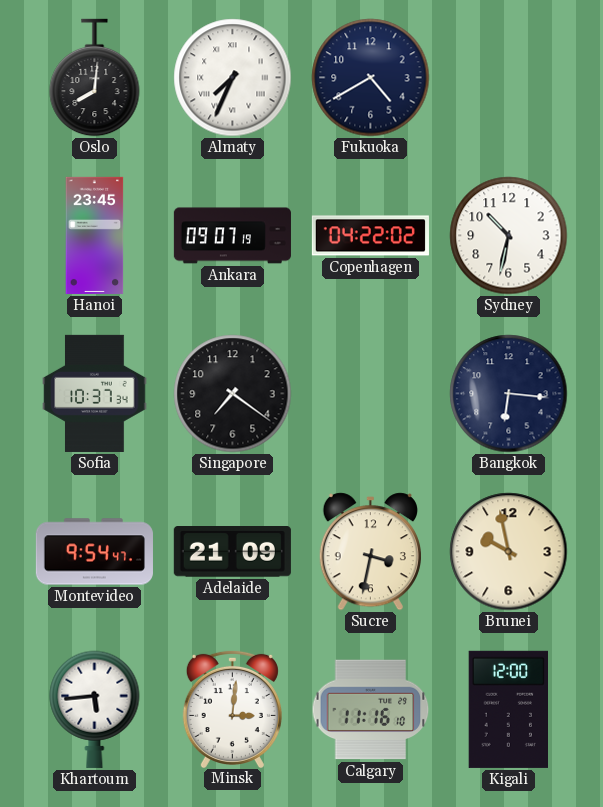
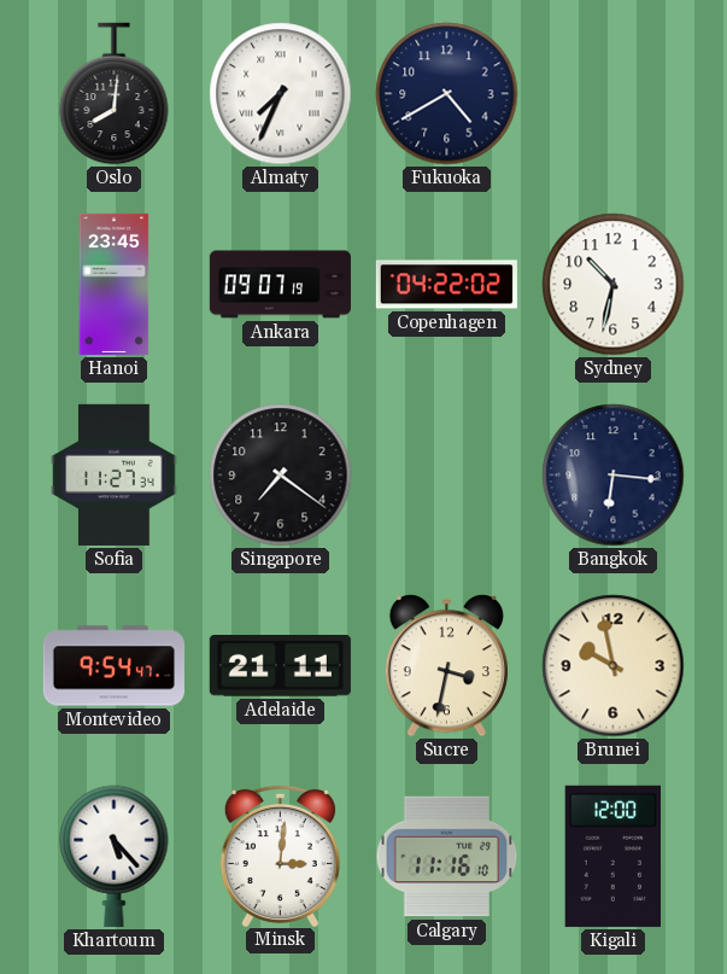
Sofia: 10:37 -> 11:27 (115, 474)
Adelaide: 21:09 -> 21:11 (280, 666)
Khartoum: 5:44 -> 5:23 (115, 856)
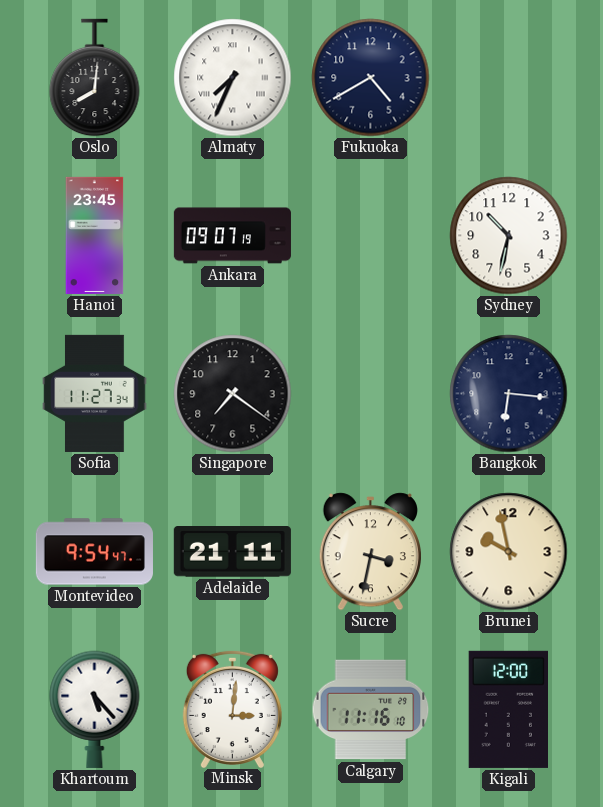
Copenhagen: 04:22 -> none (446, 285)
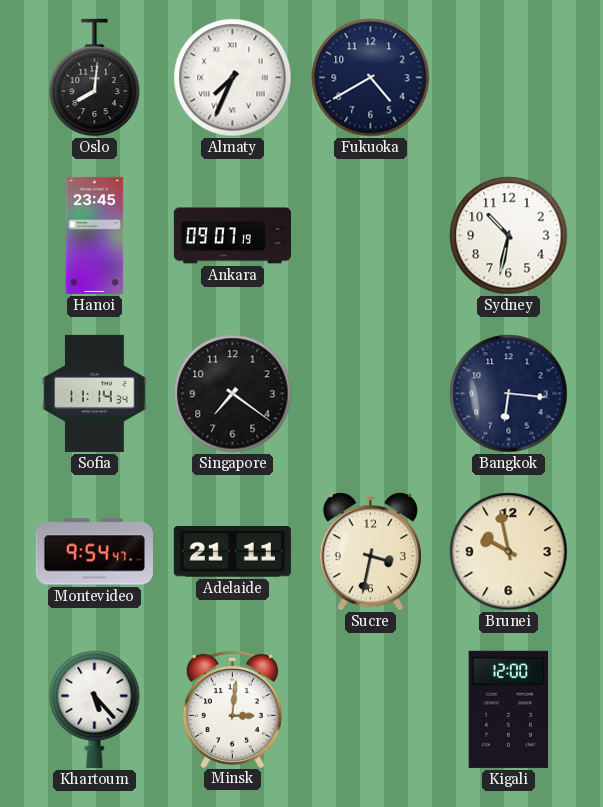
Sofia: 11:27 -> 11:14 (95, 393)
Calgary: 11:16 -> none (371, 710)
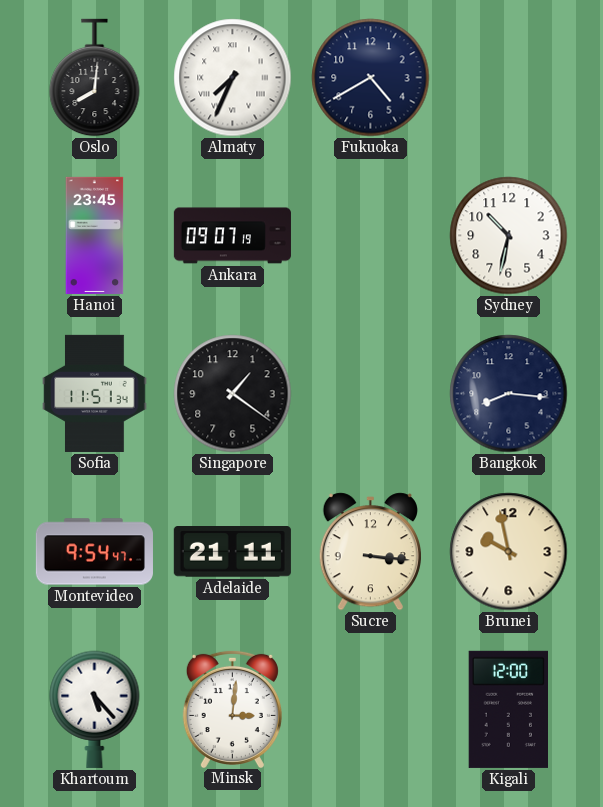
Sofia: 11:14 -> 11:51 (95, 393)
Singapore: 7:21 -> 1:21 (233, 394)
Bangkok: 6:16 -> 8:16 (509, 394)
Sucre: 3:32 -> 3:16 (370, 552)
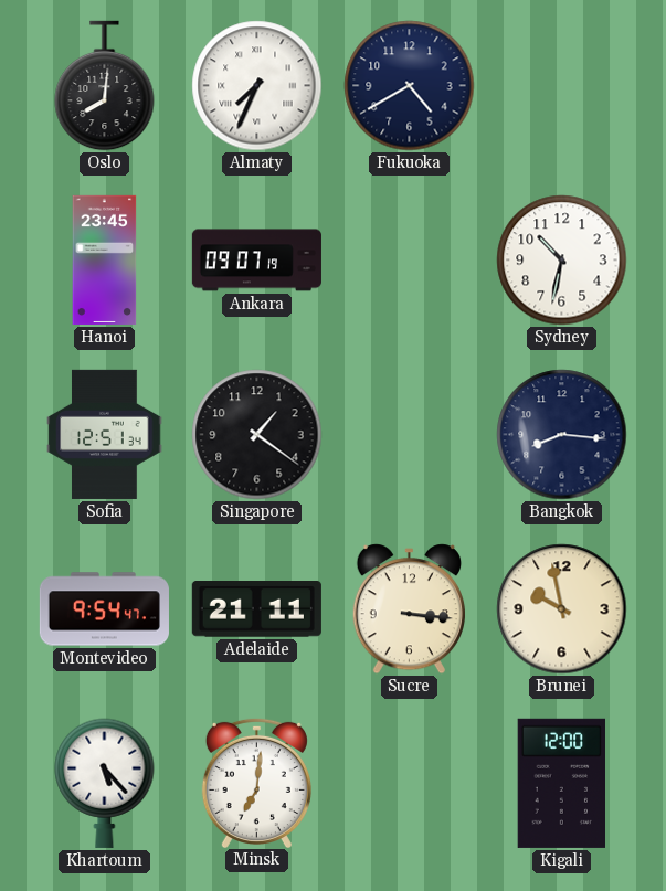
Sofia: 11:51 -> 12:51 (105, 434)
Minsk: 3:01 -> 7:01 (256, 782)
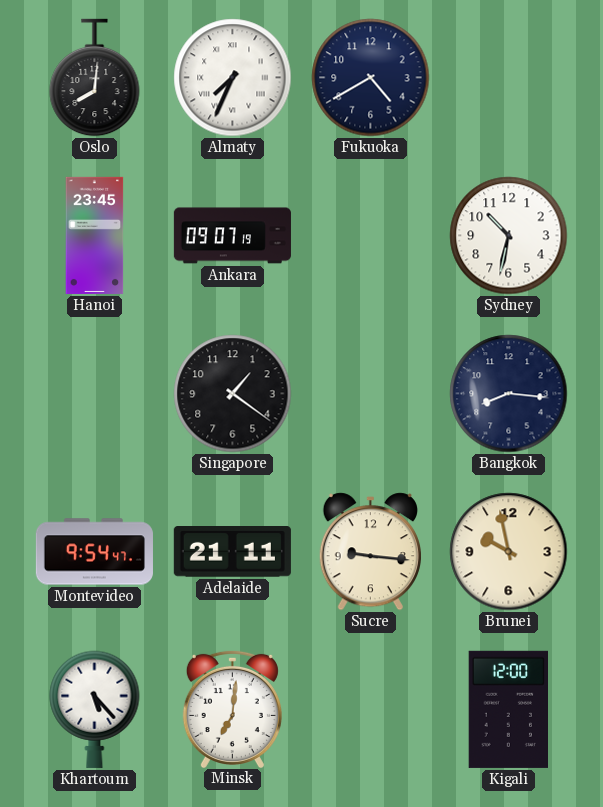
Sofia: 12:51 -> none (105, 434)
Sucre: 3:16 -> 9:16 (370, 552)
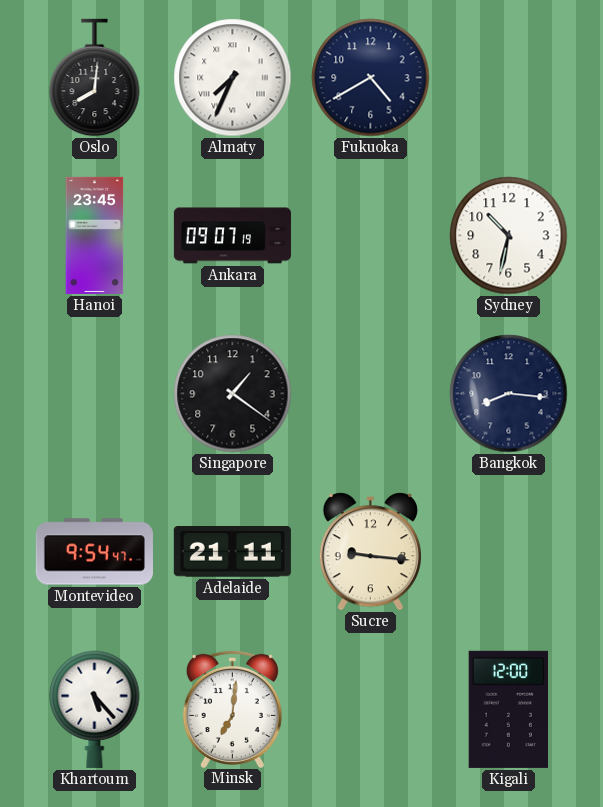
Brunei: 9:58 -> none (509, 552)
